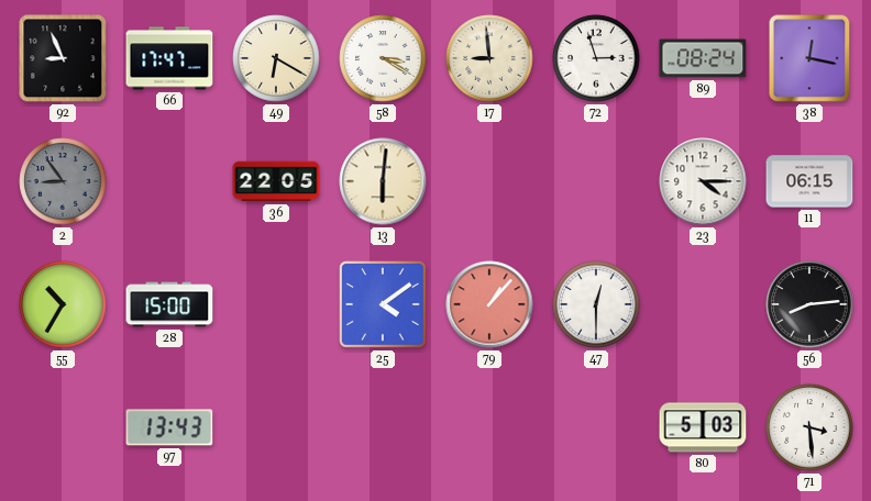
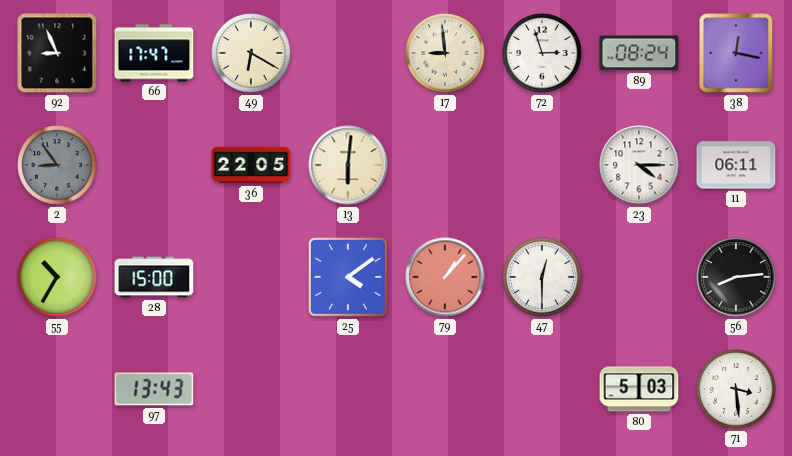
58: 3:20 -> none (383, 58)
11: 06:15 -> 06:11 (736, 165)
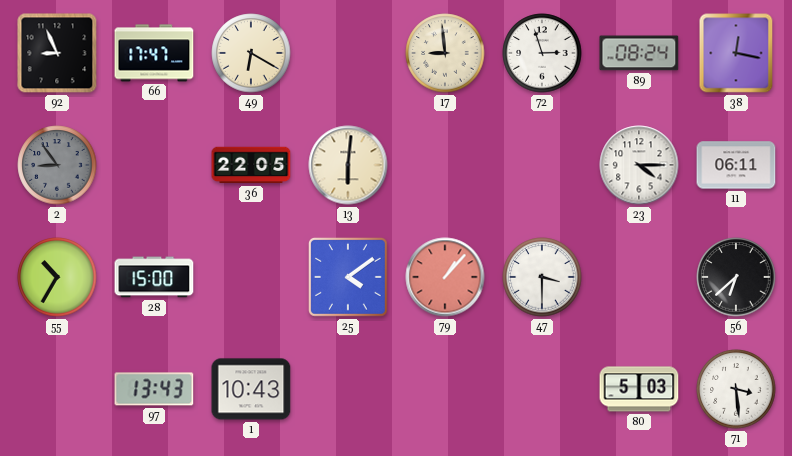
47: 12:30 -> 3:30 (542, 277)
56: 8:14 -> 6:38 (736, 277)
1: none -> 10:43 (251, 389)
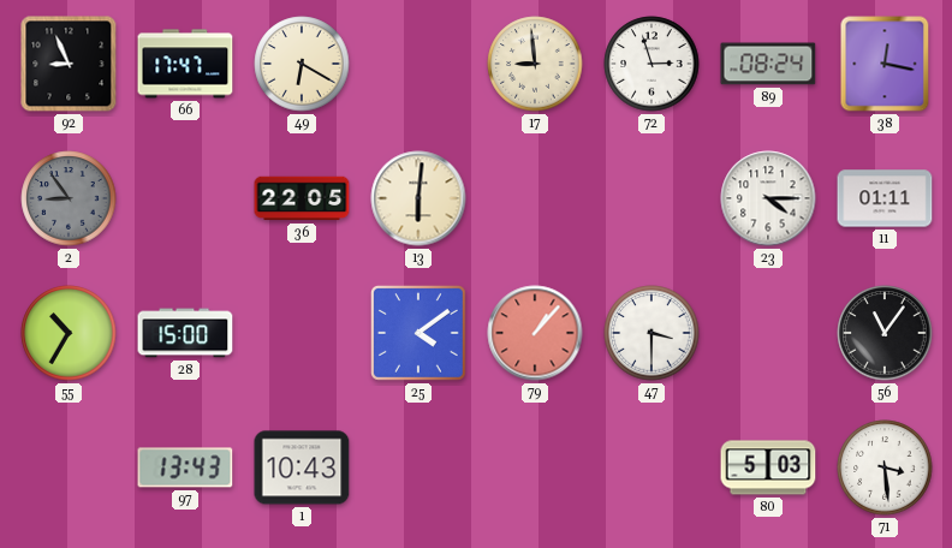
11: 06:11 -> 01:11 (885, 198)
56: 6:38 -> 11:06 (885, 333)
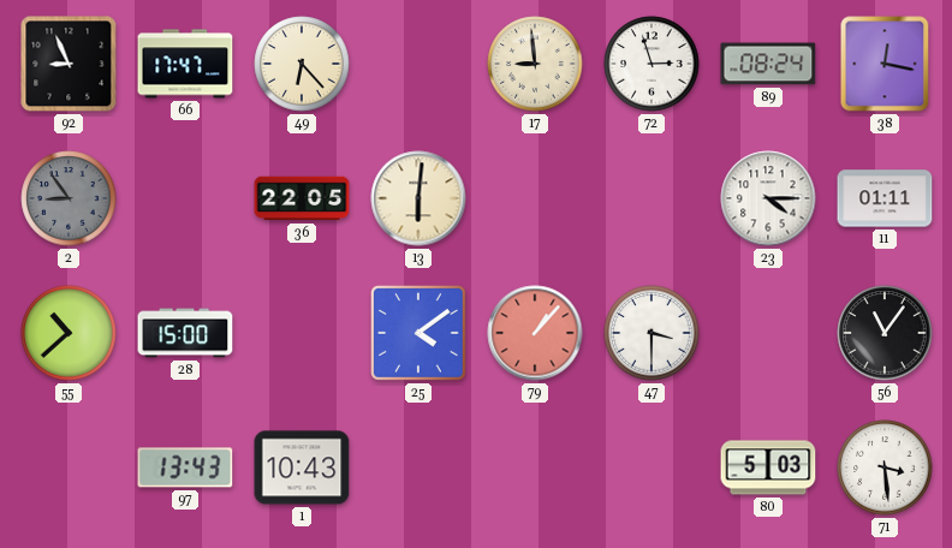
49: 6:20 -> 6:23 (302, 64)
55: 10:35 -> 10:38 (69, 333)
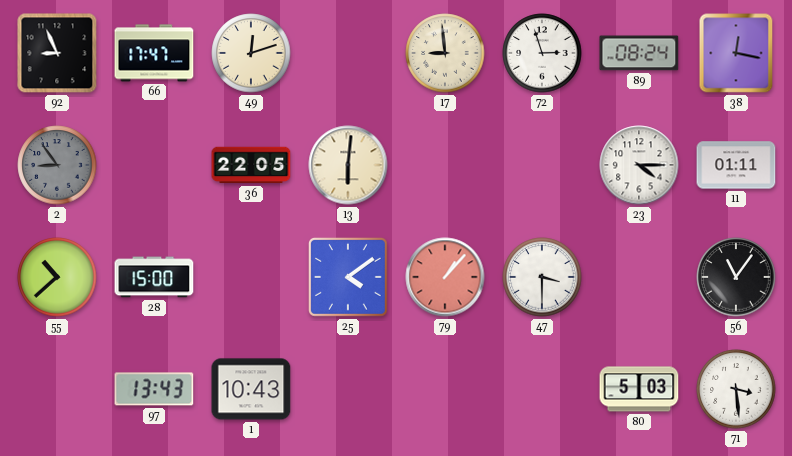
49: 6:23 -> 12:12 (251, 53)
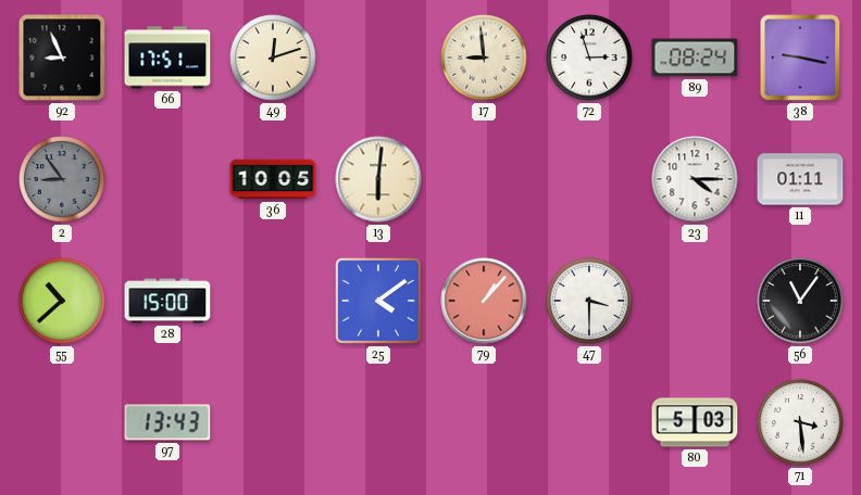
66: 17:47 -> 17:51 (167, 58)
38: 12:17 -> 9:17 (800, 58)
36: 22:05 -> 10:05 (273, 179)
1: 10:43 -> none (251, 389)
